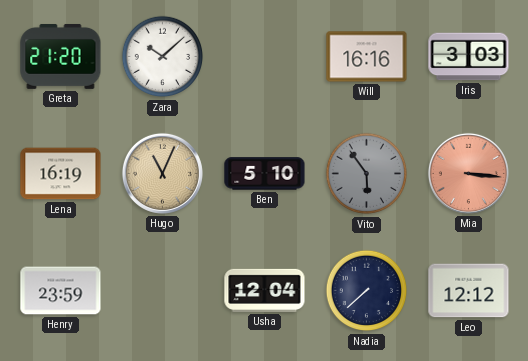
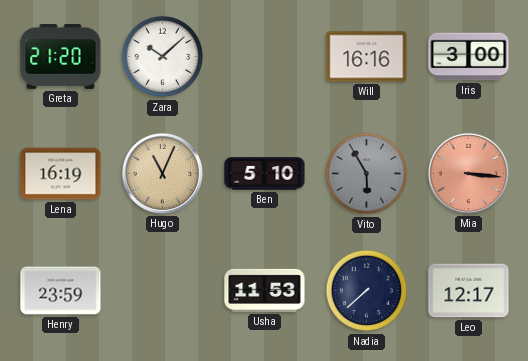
Iris: 3:03 -> 3:00 (469, 57)
Vito: 5:54 -> 5:55 (367, 174)
Usha: 12:04 -> 11:53 (265, 290)
Leo: 12:12 -> 12:17 (469, 291)
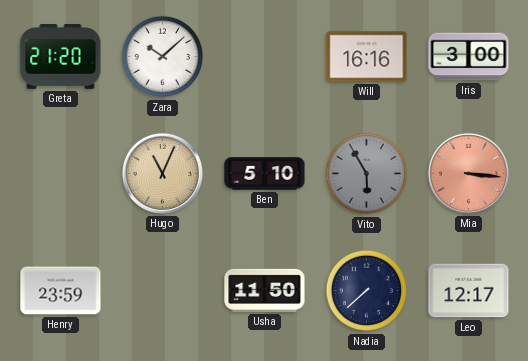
Lena: 16:19 -> none (61, 174)
Usha: 11:53 -> 11:50 (265, 290)
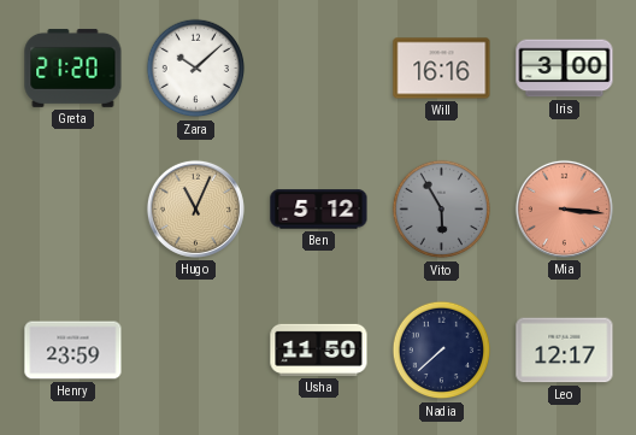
Ben: 5:10 -> 5:12 (319, 210)
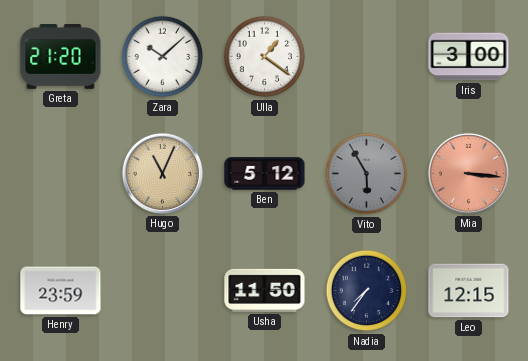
Ulla: none -> 1:21 (265, 57)
Will: 16:16 -> none (442, 69)
Nadia: 7:38 -> 7:36 (367, 291)
Leo: 12:17 -> 12:15 (469, 291)
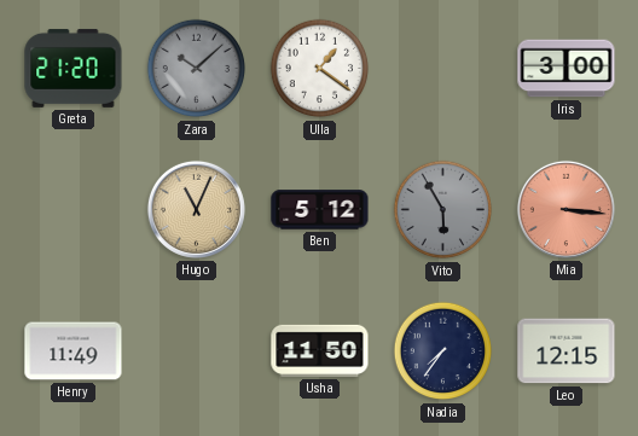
Zara dial: white -> grey (197, 69)
Henry: 23:59 -> 11:49 (74, 351)
